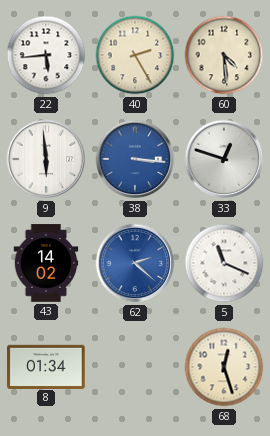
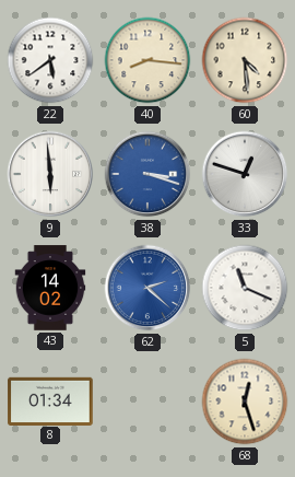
22: 5:44 -> 5:39 (50, 60)
40: 2:25 -> 8:16 (147, 60)
38: 3:16 -> 3:18 (147, 174)
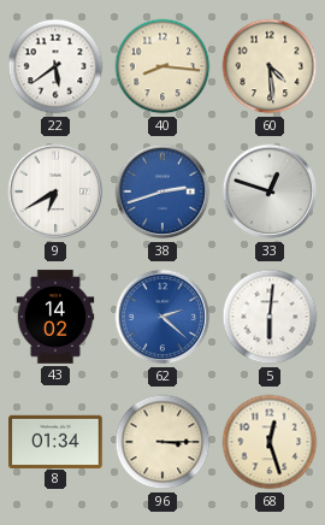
9: 5:59 -> 6:40 (55, 191)
38: 3:18 -> 2:42 (162, 191)
5: 11:19 -> 6:01 (270, 317)
96: none -> 3:15 (162, 442)
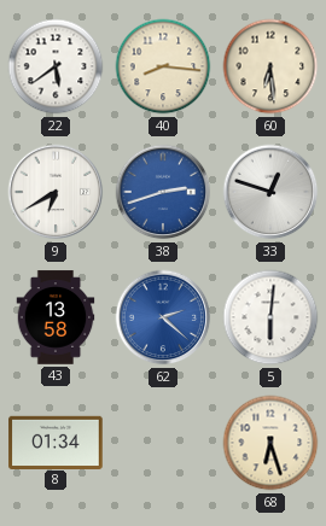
60: 4:29 -> 6:29 (270, 66)
43: 14:02 -> 13:58 (56, 317)
96: 3:15 -> none (162, 442)
68: 12:27 -> 6:27 (270, 443)
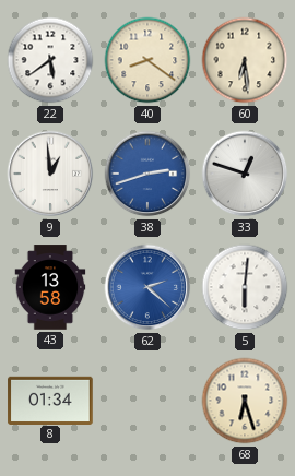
40: 8:16 -> 8:21 (147, 60)
9: 6:40 -> 12:59 (50, 174)
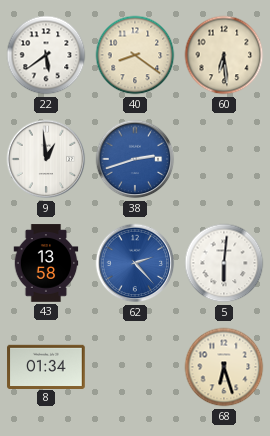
33: 12:48 -> none (245, 174)
62: 2:22 -> 2:23 (135, 263)
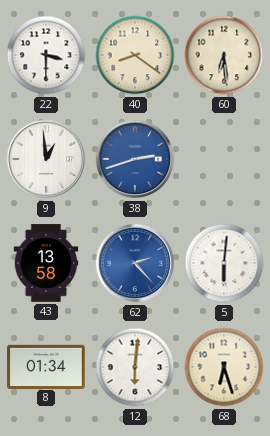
22: 5:39 -> 3:30 (46, 55)
12: none -> 6:01 (135, 367)
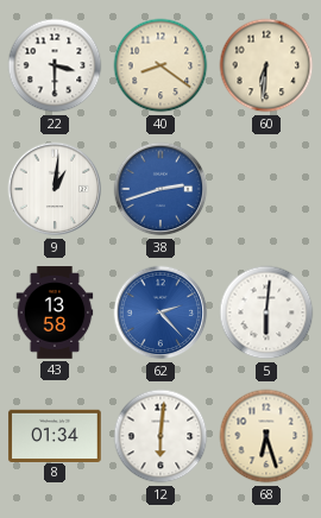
60: 6:29 -> 6:31 (266, 65)
9: 12:59 -> 1:01 (55, 189)
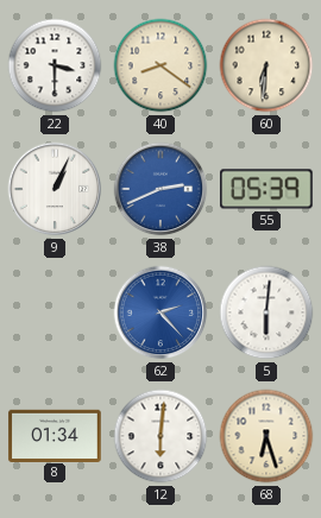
9: 1:01 -> 1:04 (55, 189)
38: 2:42 -> 2:41 (160, 189)
55: none -> 05:39 (266, 189)
43: 13:58 -> none (55, 312)
